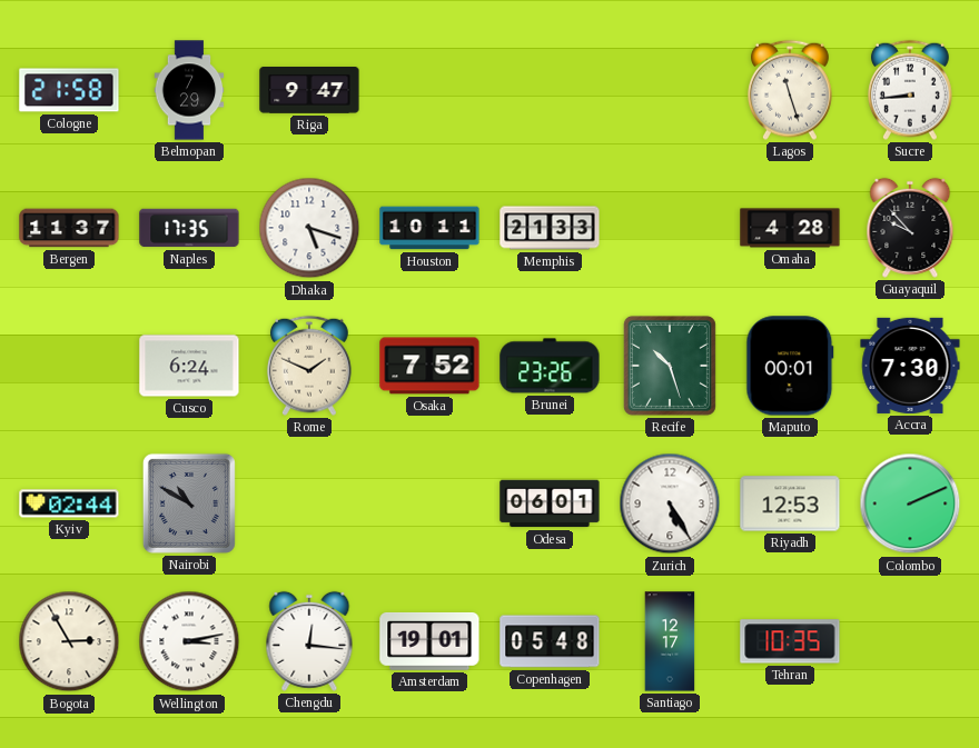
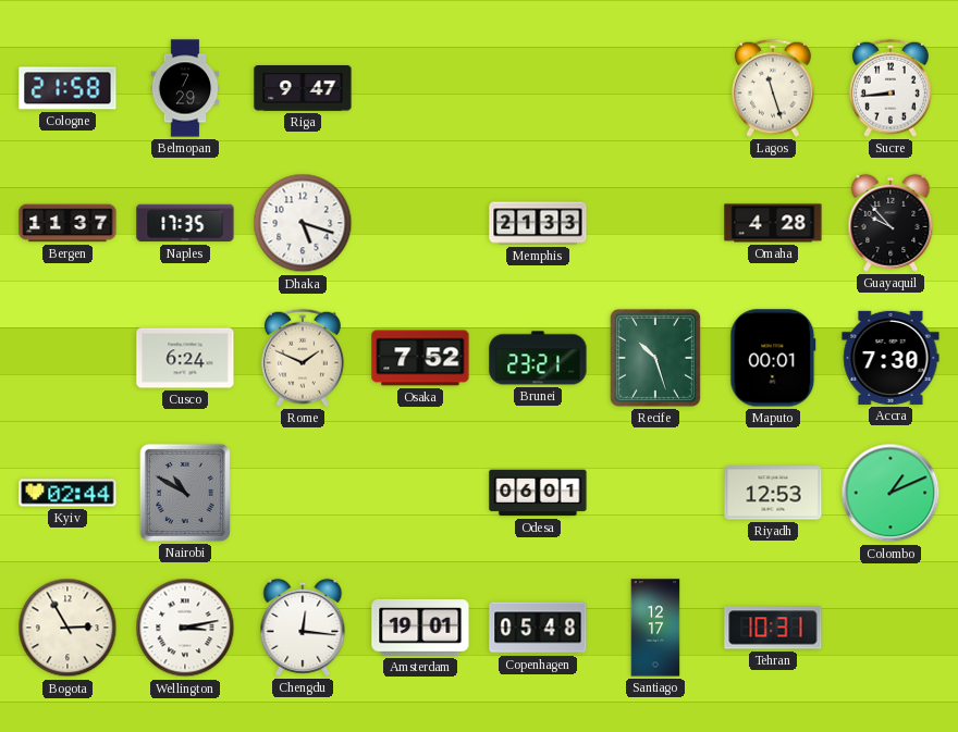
Houston: 10:11 -> none (429, 228)
Brunei: 23:26 -> 23:21 (538, 358)
Zurich: 5:25 -> none (670, 503)
Colombo: 2:11 -> 1:11 (891, 493)
Tehran: 10:35 -> 10:31 (773, 628)
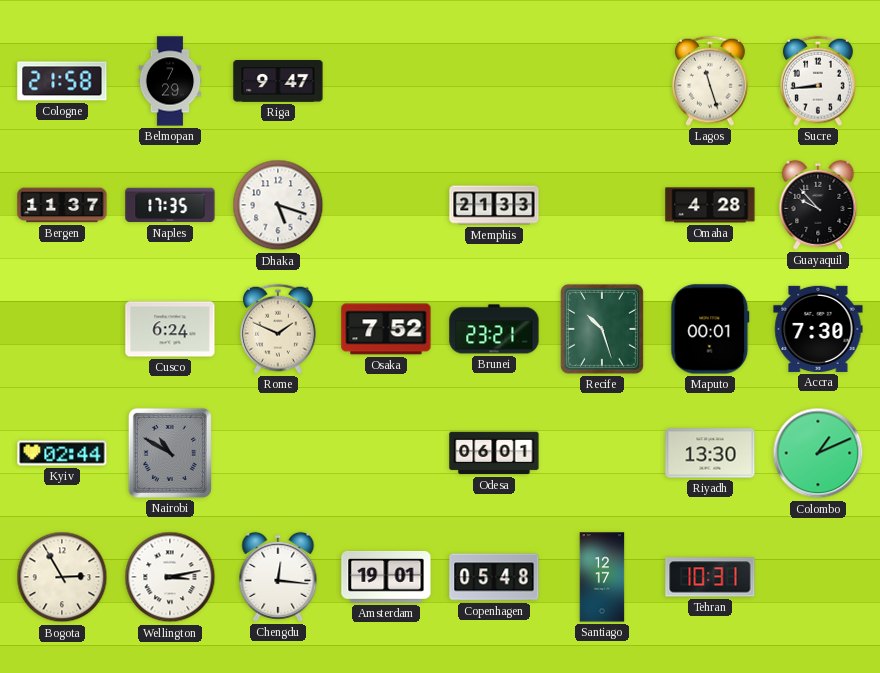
Riyadh: 12:53 -> 13:30 (710, 453)
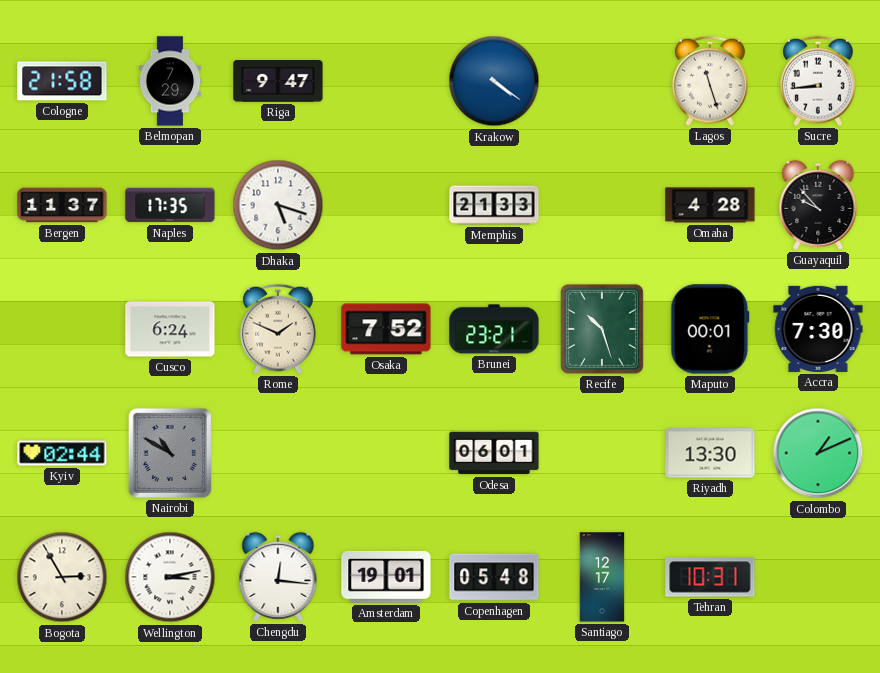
Krakow: none -> 4:21 (494, 81)
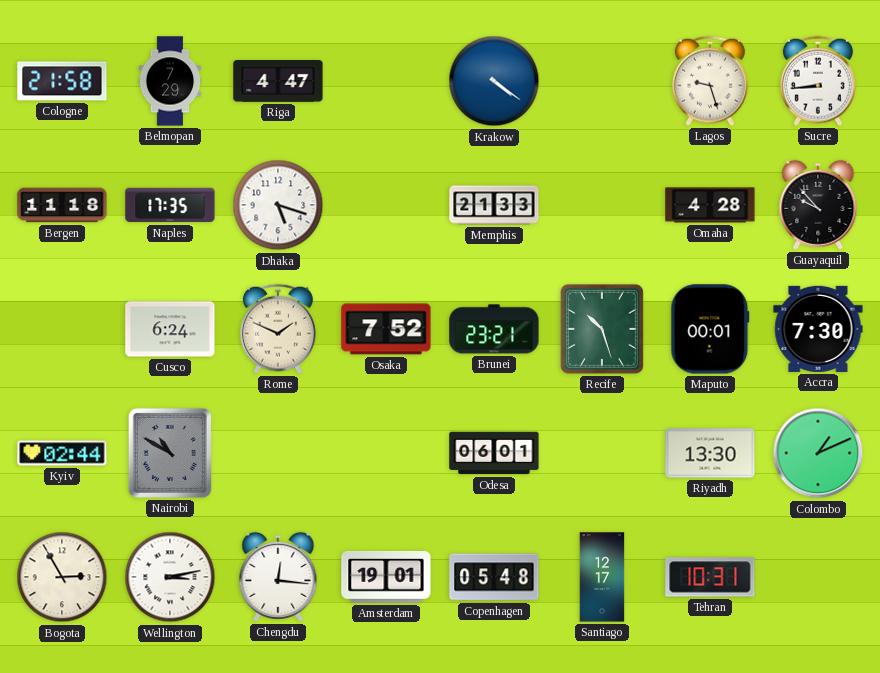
Riga: 9:47 -> 4:47 (278, 82)
Lagos: 11:27 -> 9:27 (710, 81)
Bergen: 11:37 -> 11:18 (62, 205)
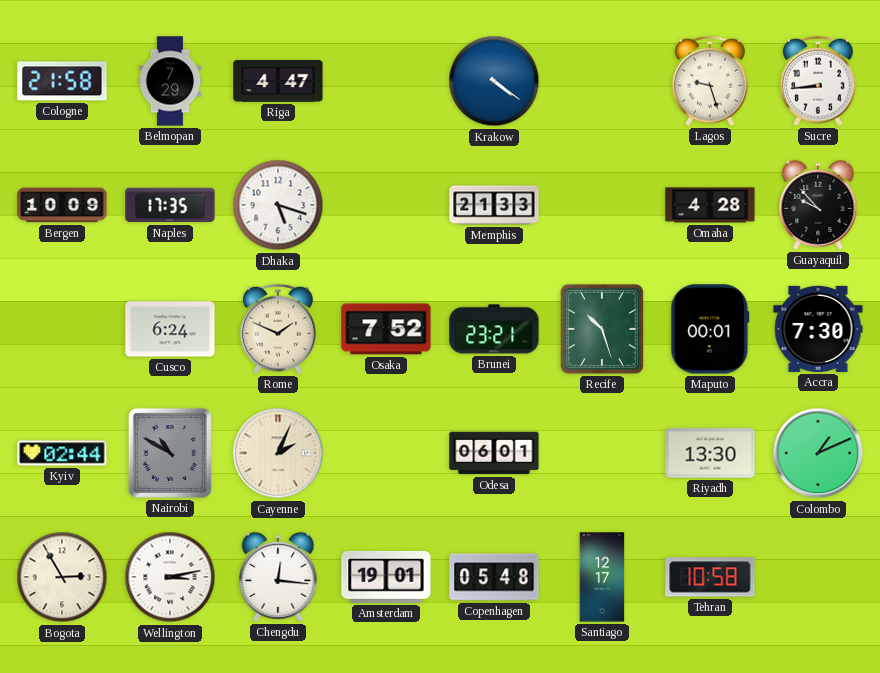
Bergen: 11:18 -> 10:09 (62, 205)
Cayenne: none -> 2:04 (278, 453)
Tehran: 10:31 -> 10:58 (710, 577)
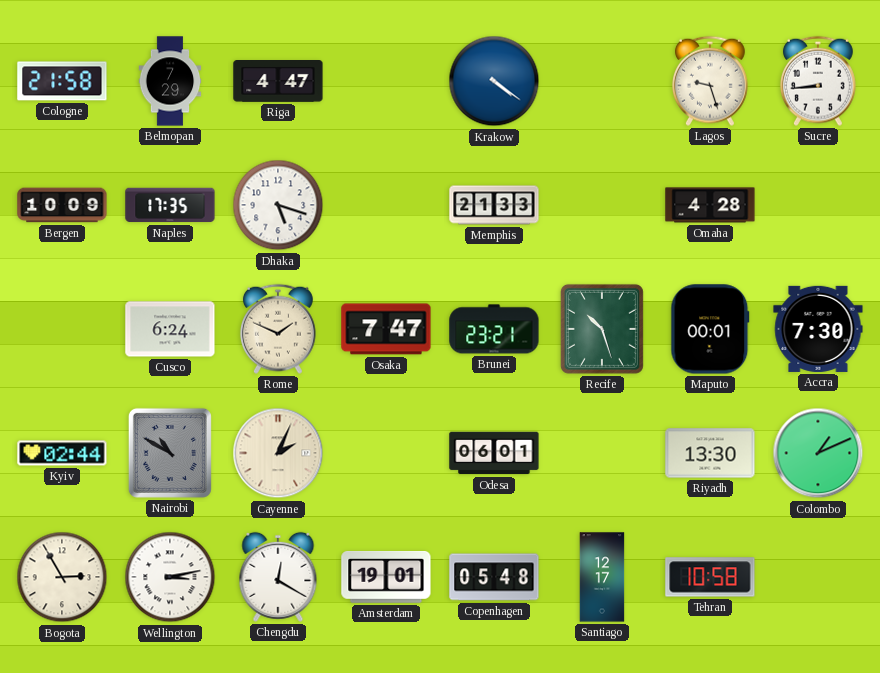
Guayaquil: 9:53 -> none (818, 205)
Osaka: 7:52 -> 7:47 (386, 329)
Chengdu: 12:16 -> 12:20 (278, 577)
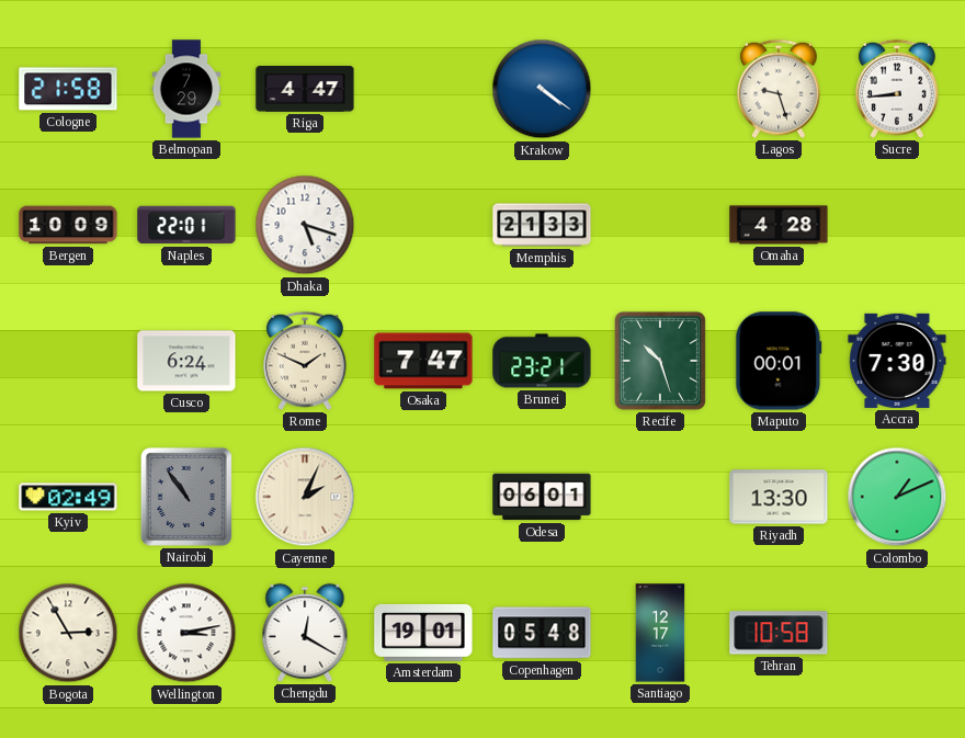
Naples: 17:35 -> 22:01 (186, 225)
Kyiv: 02:44 -> 02:49 (68, 497)
Nairobi: 10:50 -> 10:54 (186, 497)
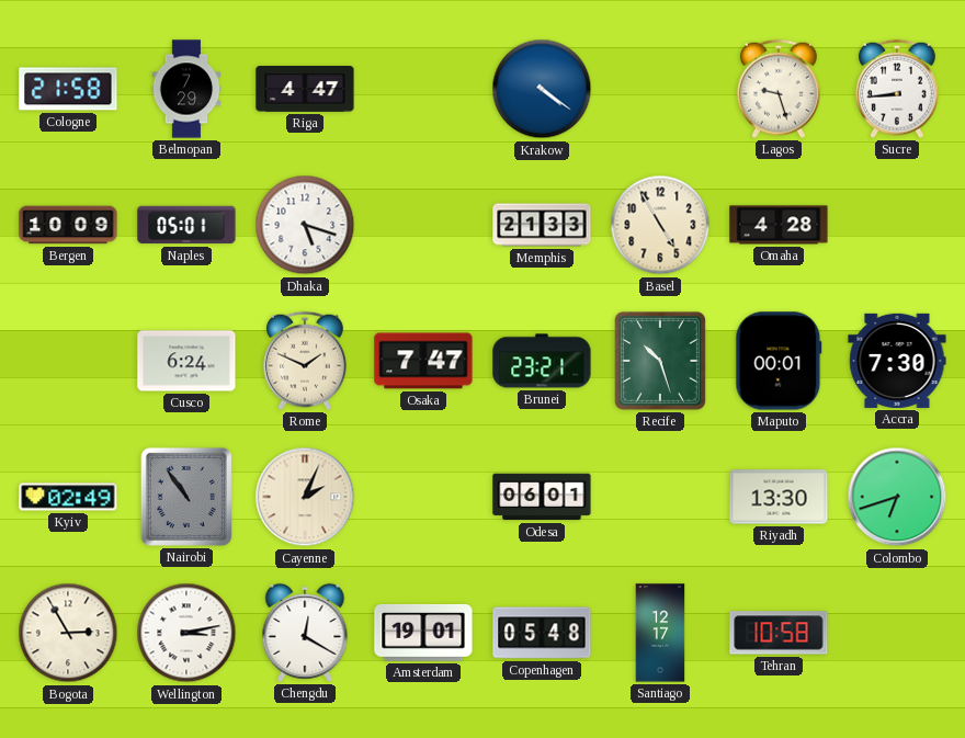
Naples: 22:01 -> 05:01 (186, 225)
Basel: none -> 4:55 (660, 225)
Colombo: 1:11 -> 6:42 (897, 497)
